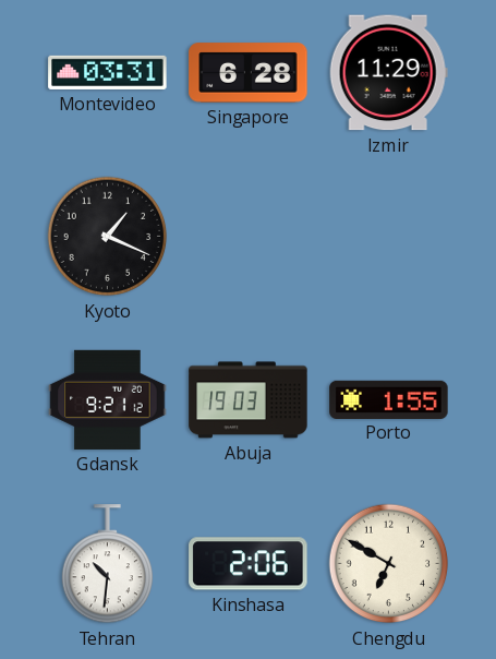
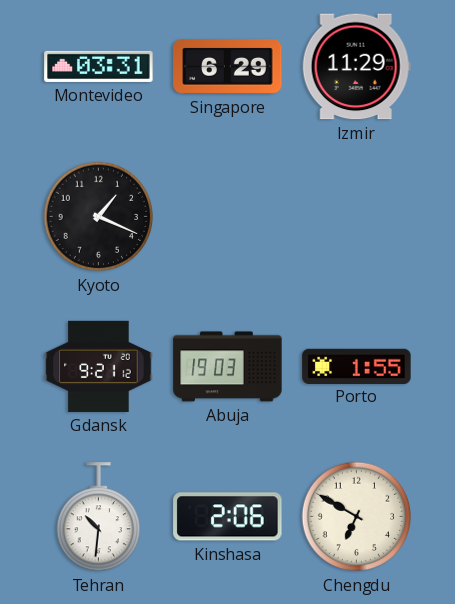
Singapore: 6:28 -> 6:29 (228, 67)
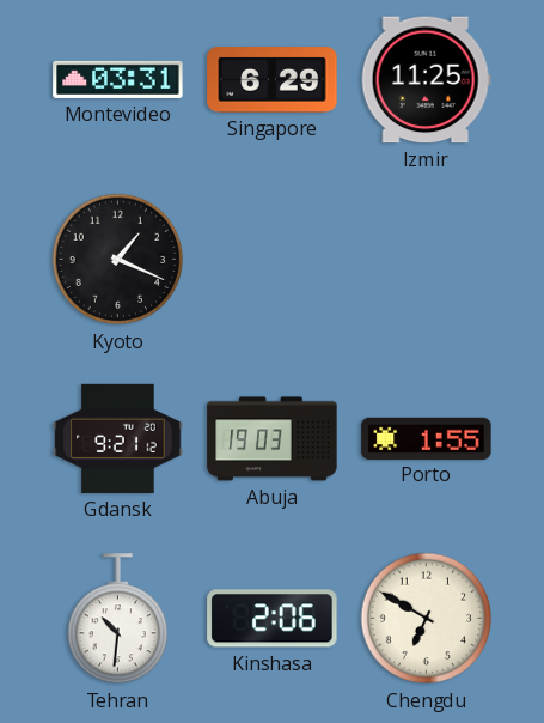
Izmir: 11:29 -> 11:25 (426, 80)
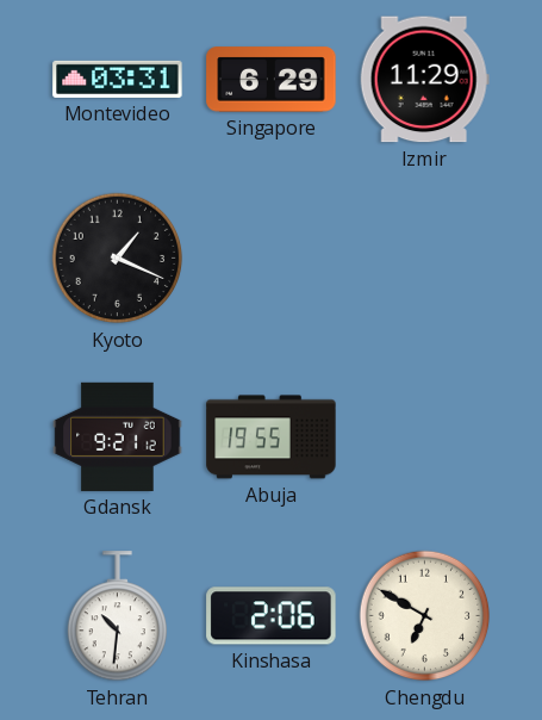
Izmir: 11:25 -> 11:29 (424, 80)
Abuja: 19:03 -> 19:55 (272, 437)
Porto: 1:55 -> none (427, 438)
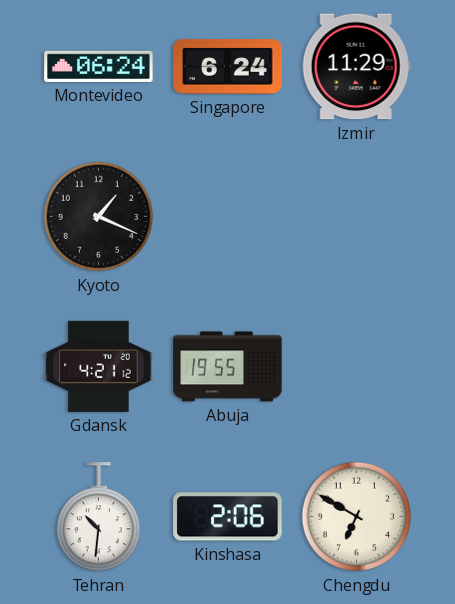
Montevideo: 03:31 -> 06:24 (99, 66)
Singapore: 6:29 -> 6:24 (228, 67)
Gdansk: 9:21 -> 4:21 (99, 366)
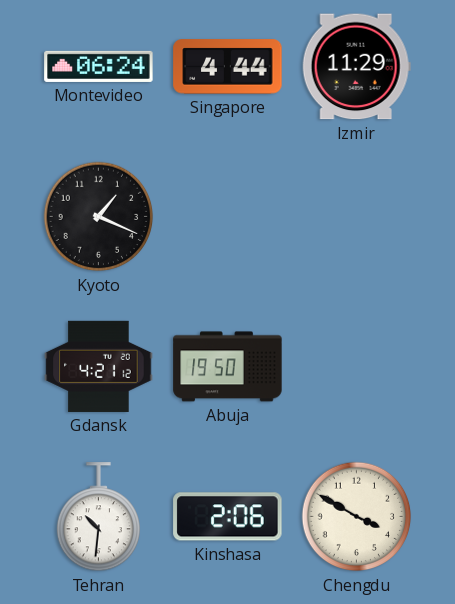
Singapore: 6:24 -> 4:44 (228, 67)
Abuja: 19:55 -> 19:50 (228, 367)
Chengdu: 6:50 -> 3:50 (357, 517)
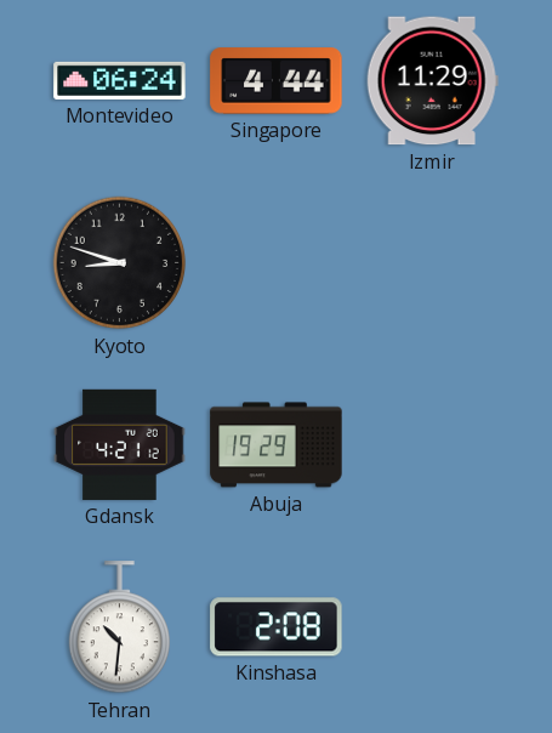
Kyoto: 1:19 -> 8:48 (120, 263)
Abuja: 19:50 -> 19:29 (277, 445)
Kinshasa: 2:06 -> 2:08 (277, 627)
Chengdu: 3:50 -> none (357, 517)
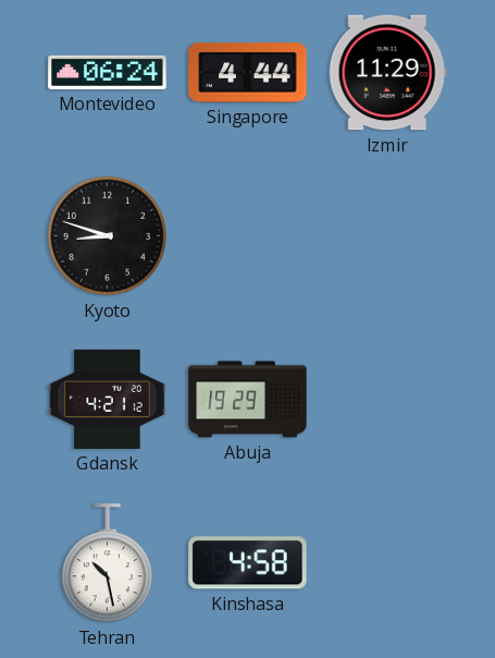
Tehran: 10:31 -> 10:28 (107, 563)
Kinshasa: 2:08 -> 4:58 (248, 563)
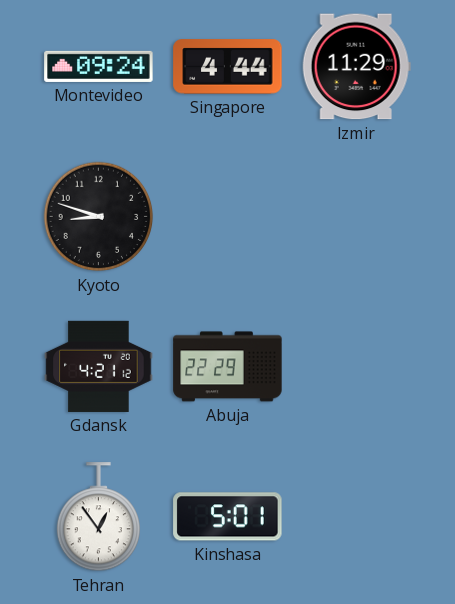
Montevideo: 06:24 -> 09:24 (99, 66)
Abuja: 19:29 -> 22:29 (228, 367)
Tehran: 10:28 -> 12:54 (98, 517)
Kinshasa: 4:58 -> 5:01 (228, 517)
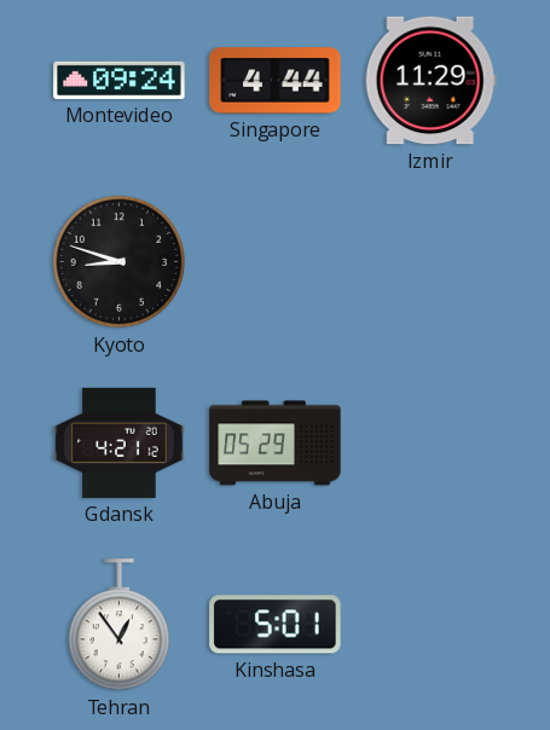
Abuja: 22:29 -> 05:29 (276, 444)
